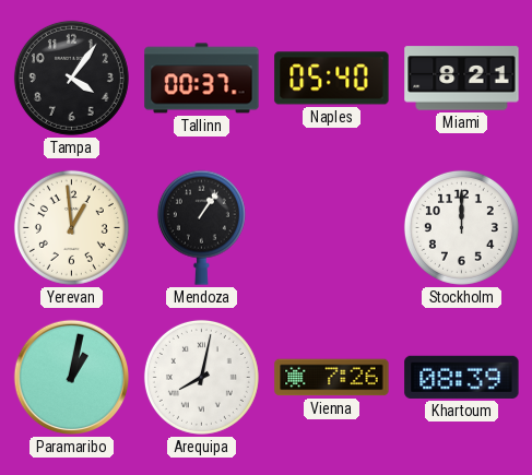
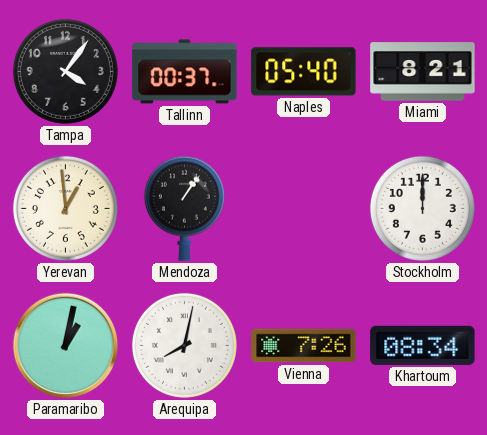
Khartoum: 08:39 -> 08:34 (423, 345)
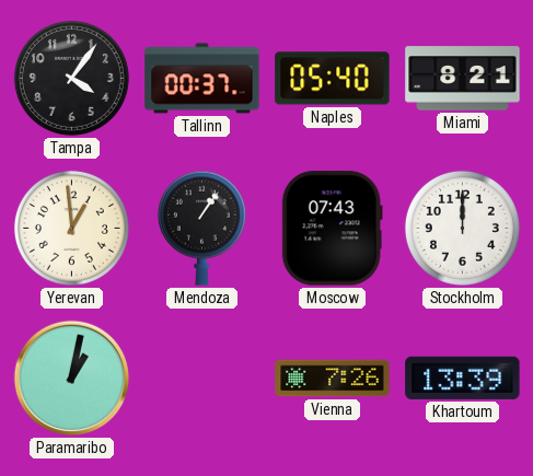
Moscow: none -> 07:43 (332, 229)
Arequipa: 8:02 -> none (184, 345)
Khartoum: 08:34 -> 13:39 (463, 378)
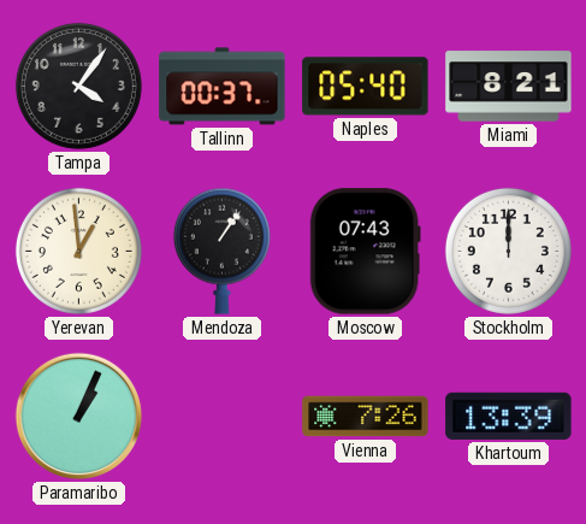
Paramaribo: 1:02 -> 1:04 (79, 417)
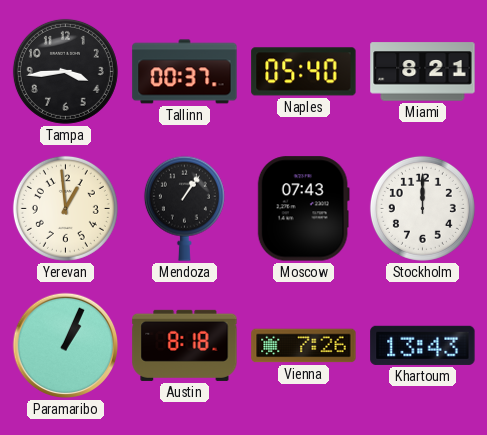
Tampa: 4:06 -> 3:44 (65, 71)
Austin: none -> 8:18 (185, 345)
Khartoum: 13:39 -> 13:43 (423, 345)
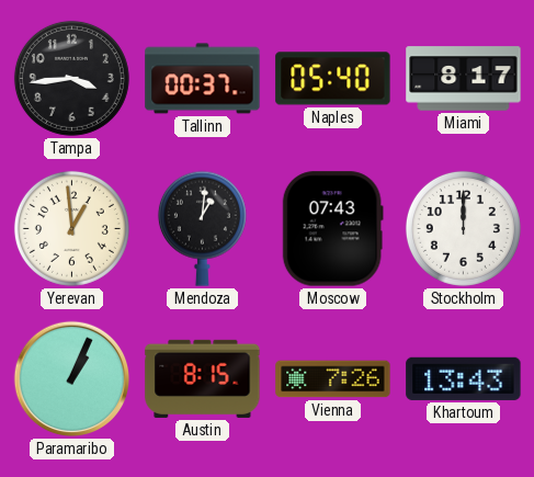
Miami: 8:21 -> 8:17 (464, 79)
Mendoza: 1:06 -> 1:01 (202, 228)
Austin: 8:18 -> 8:15 (203, 378)
